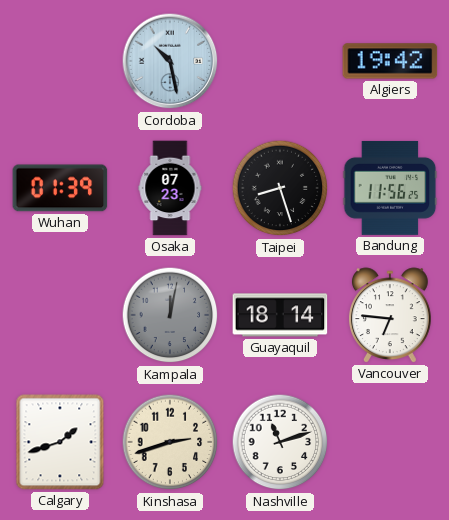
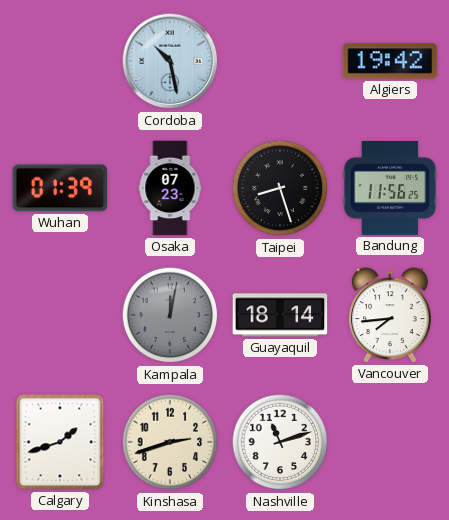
Vancouver: 6:46 -> 7:44 (390, 315)
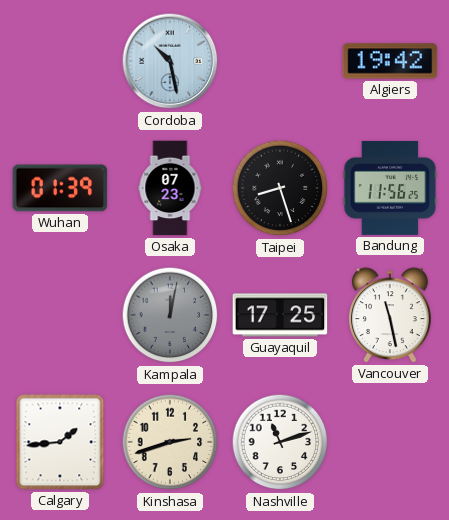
Guayaquil: 18:14 -> 17:25 (280, 315)
Vancouver: 7:44 -> 11:28 (390, 315)
Calgary: 1:42 -> 1:44 (60, 442)
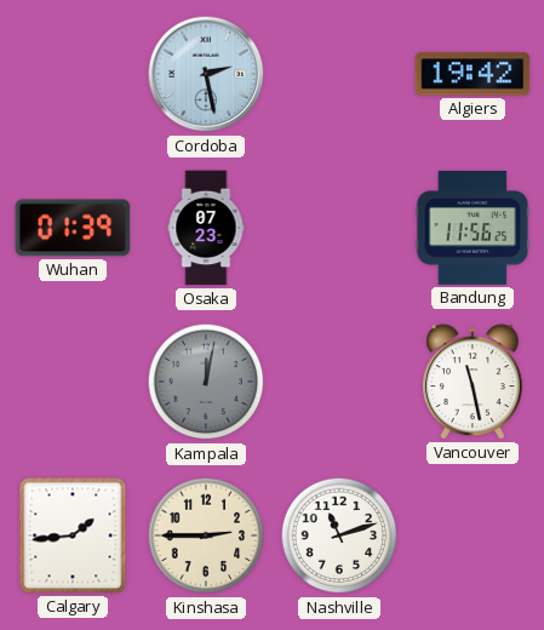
Cordoba: 10:28 -> 2:28 (206, 74)
Taipei: 8:27 -> none (280, 188)
Guayaquil: 17:25 -> none (280, 315)
Kinshasa: 2:42 -> 2:45 (206, 535)
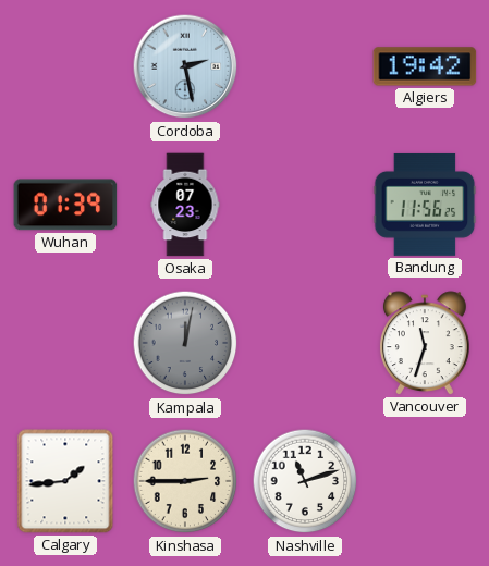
Vancouver: 11:28 -> 11:33 (425, 343)
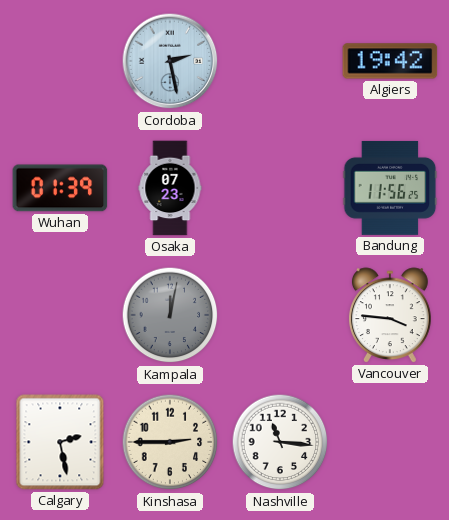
Vancouver: 11:33 -> 3:46 (390, 315)
Calgary: 1:44 -> 2:28 (60, 442)
Nashville: 11:12 -> 11:16 (280, 442)
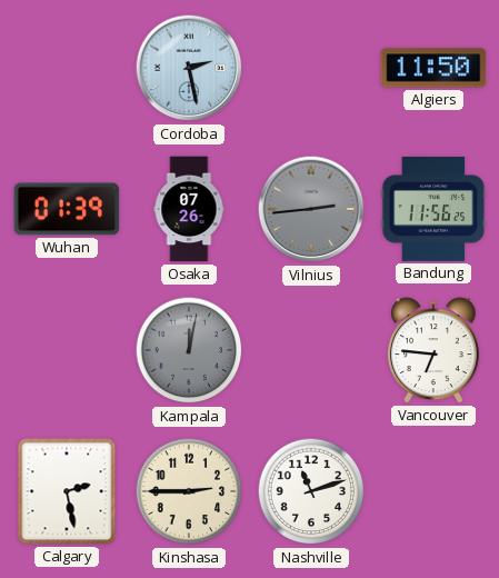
Algiers: 19:42 -> 11:50 (433, 68)
Osaka: 07:23 -> 07:26 (189, 209)
Vilnius: none -> 2:44 (311, 209)
Vancouver: 3:46 -> 6:46 (433, 350)
Nashville: 11:16 -> 11:12 (311, 491)
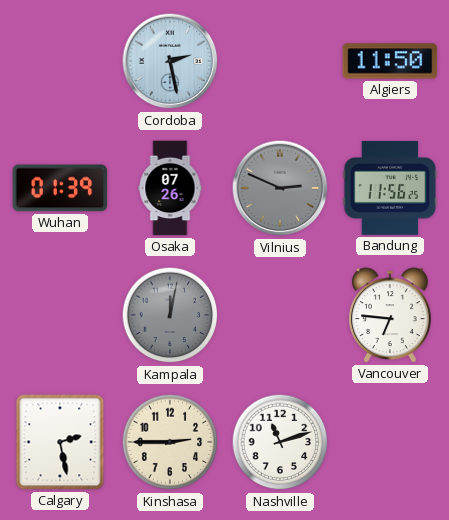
Vilnius: 2:44 -> 2:49 (280, 188)
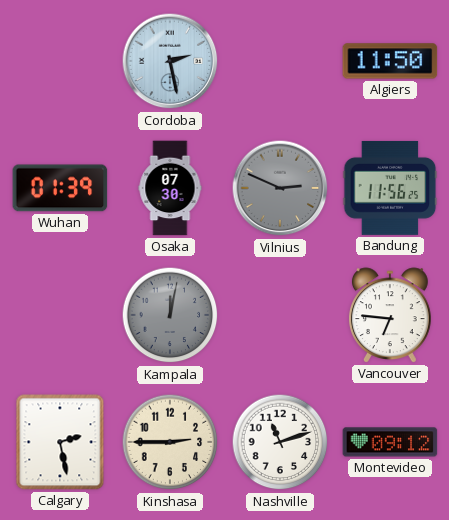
Osaka: 07:26 -> 07:30 (170, 188)
Montevideo: none -> 09:12 (390, 442)
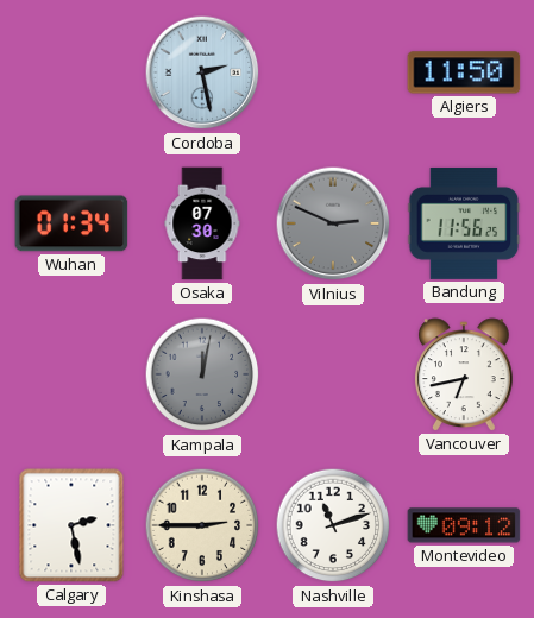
Wuhan: 01:39 -> 01:34 (71, 223)
Vancouver: 6:46 -> 6:43 (464, 374)
